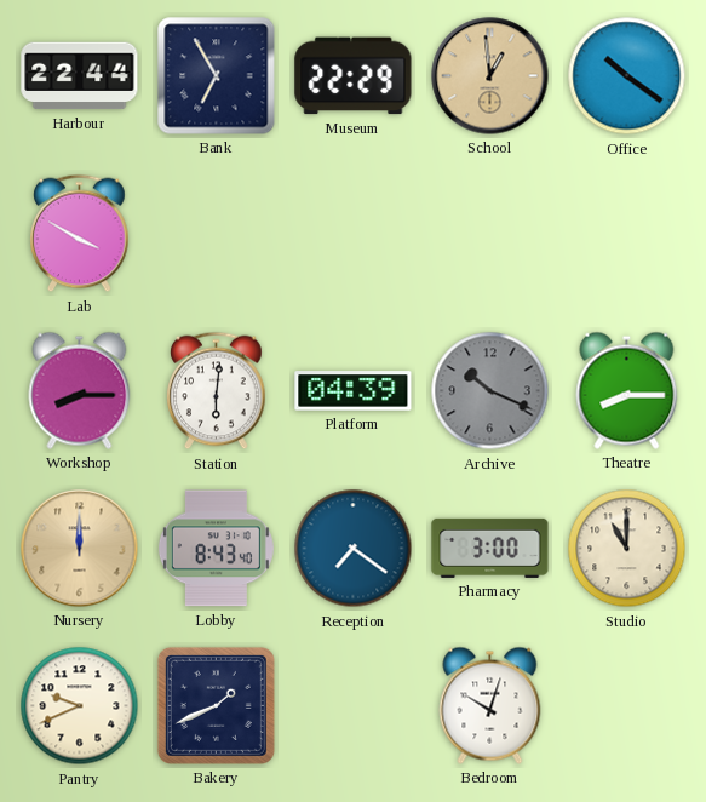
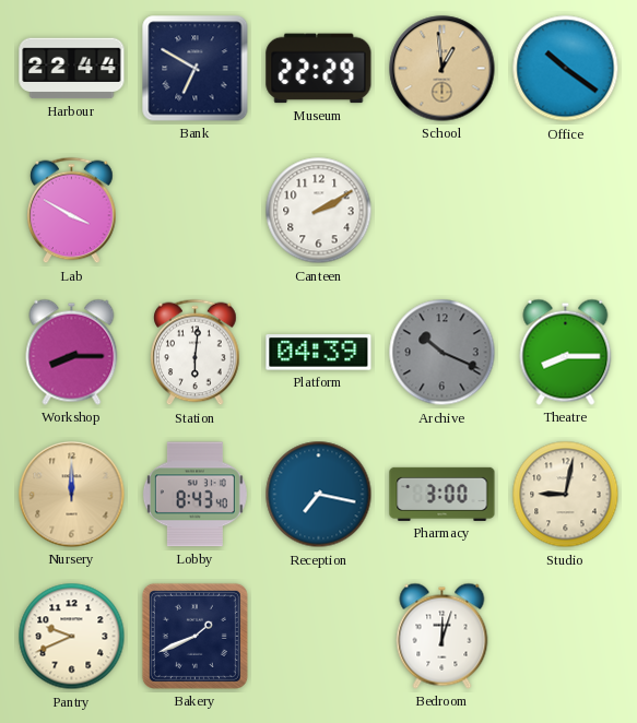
Bank: 6:55 -> 6:50 (196, 69)
Canteen: none -> 2:10 (319, 211)
Reception: 7:21 -> 7:17 (319, 495)
Studio: 11:00 -> 9:02 (566, 495)
Bedroom: 10:03 -> 12:03 (443, 636)
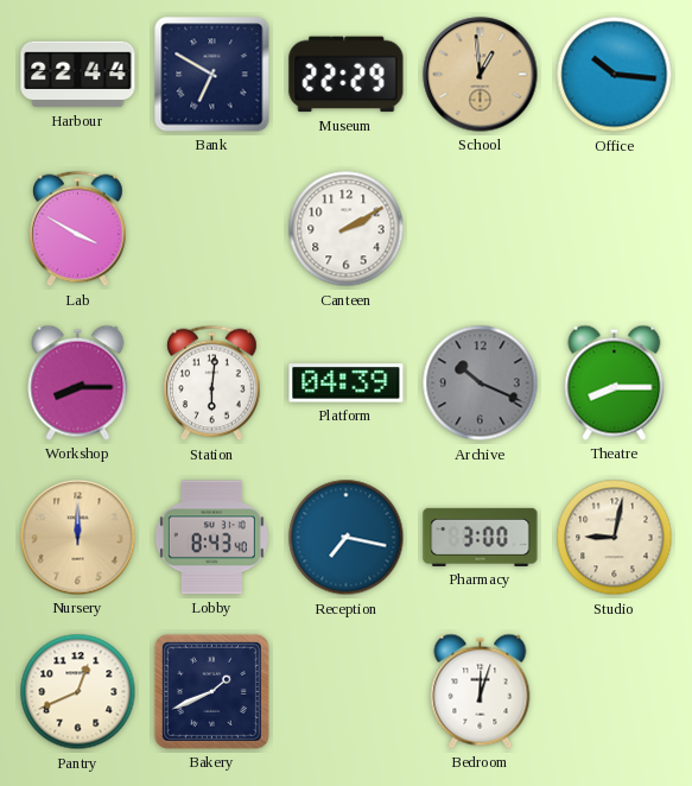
Office: 10:21 -> 10:16 (615, 75)
Pantry: 9:41 -> 12:41 (78, 692)
